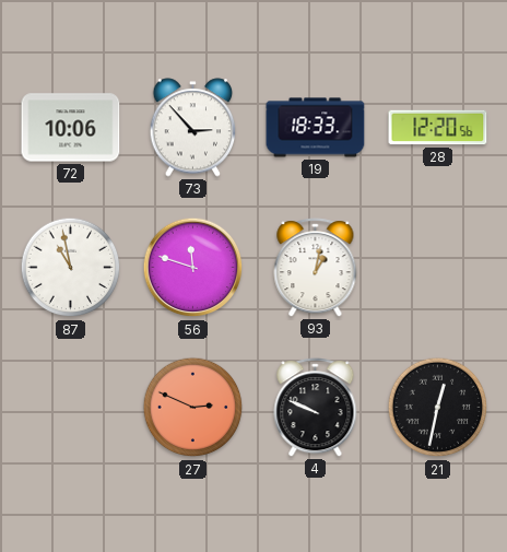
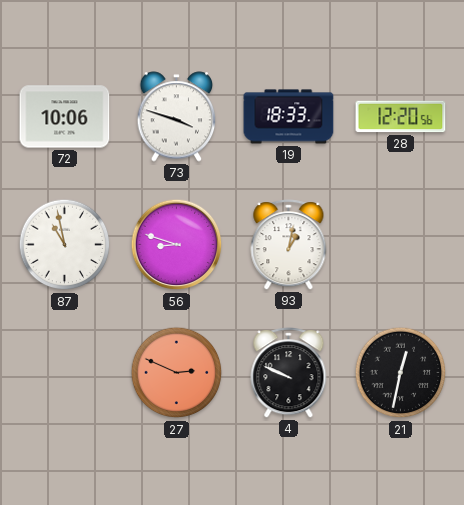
73: 2:53 -> 3:48 (177, 117)
56: 11:48 -> 8:48 (177, 245)
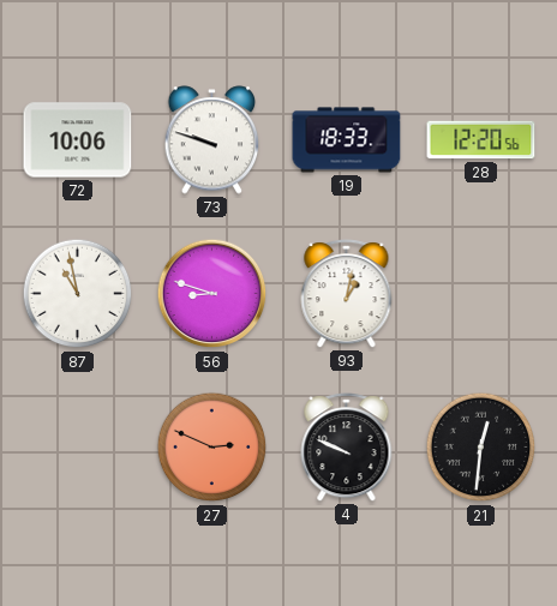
73: 3:48 -> 9:48 (212, 140)
21: 12:32 -> 12:31 (481, 448)
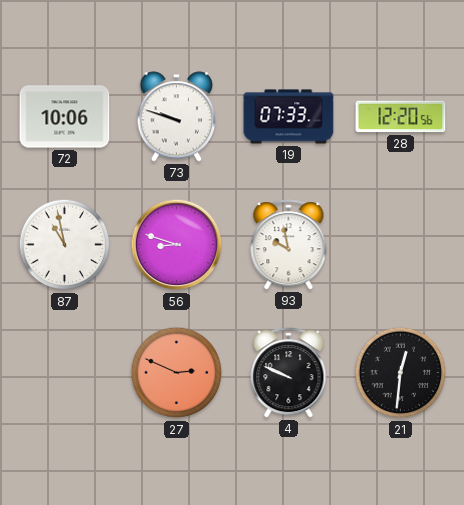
19: 18:33 -> 07:33 (289, 117)
93: 1:02 -> 9:58 (289, 245)
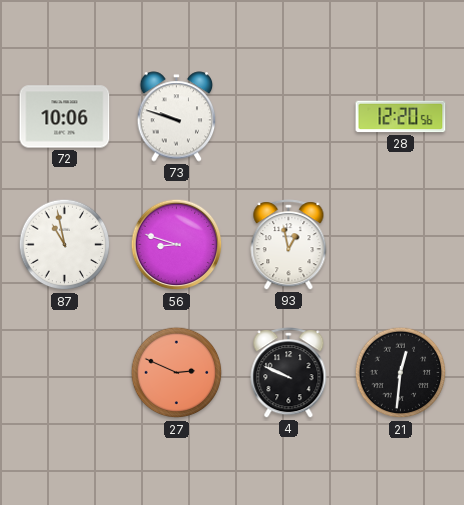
19: 07:33 -> none (289, 117)
93: 9:58 -> 12:58 (289, 245)
